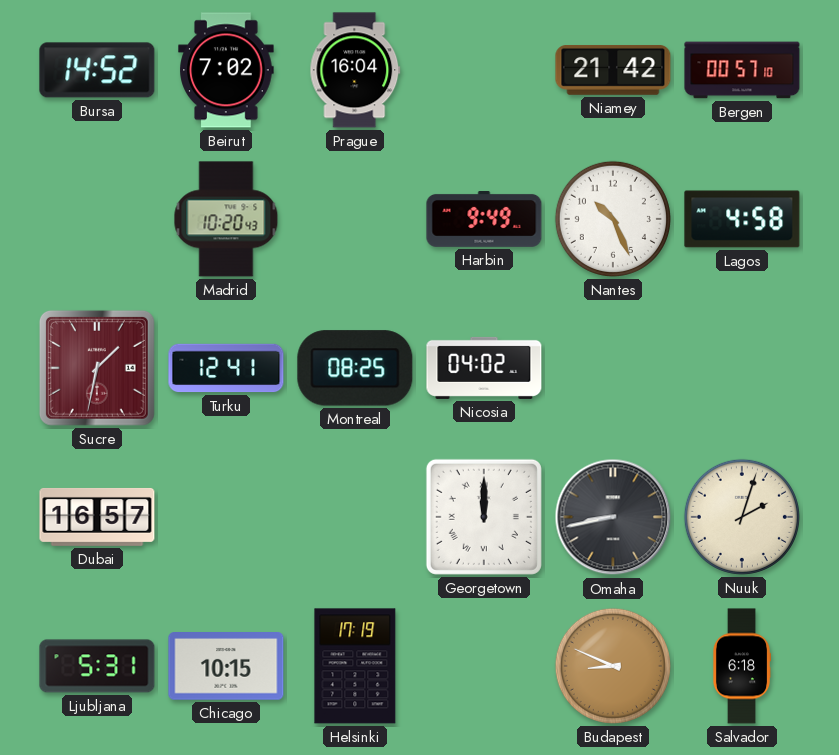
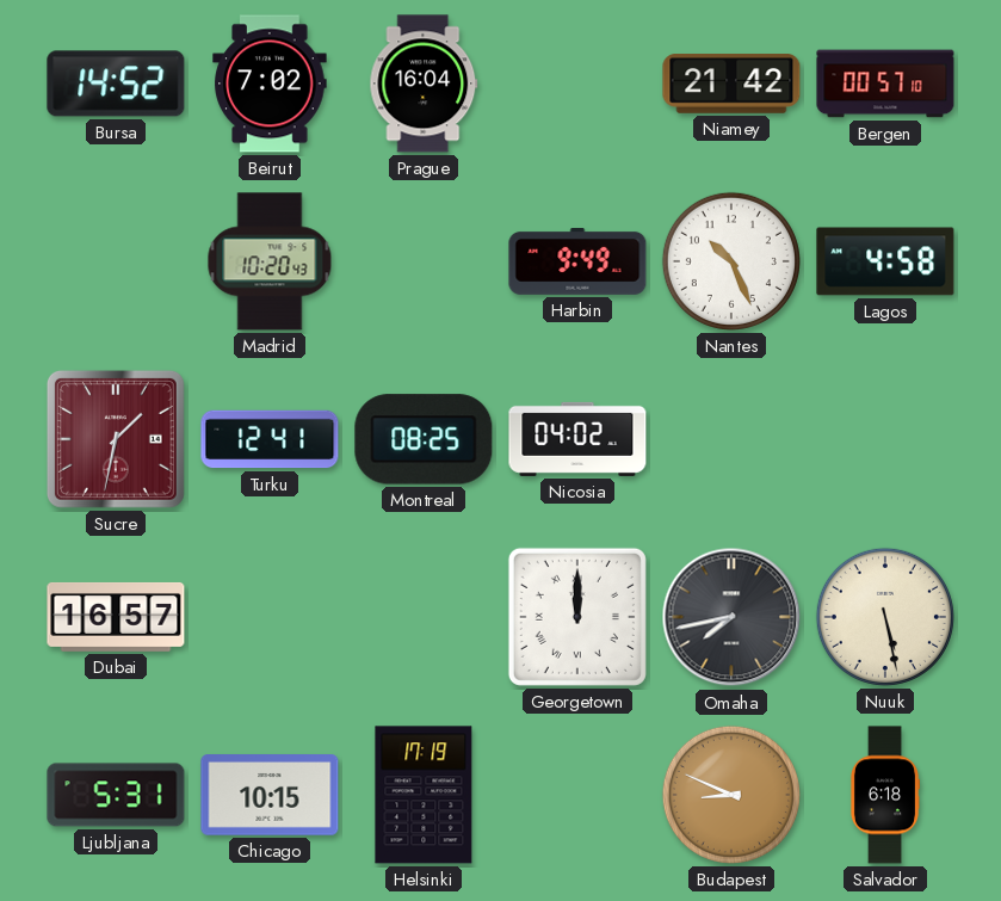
Omaha: 8:43 -> 7:43 (731, 617)
Nuuk: 2:03 -> 5:28 (885, 617)
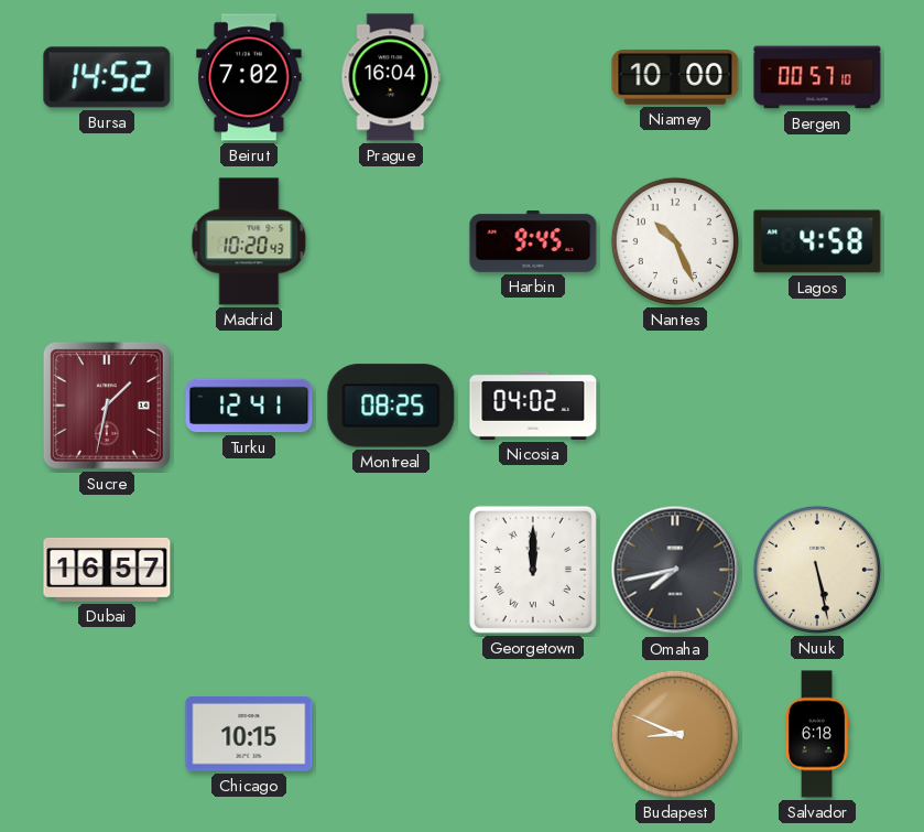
Niamey: 21:42 -> 10:00 (675, 78)
Harbin: 9:49 -> 9:45 (533, 242)
Ljubljana: 5:31 -> none (116, 795)
Helsinki: 17:19 -> none (424, 795)
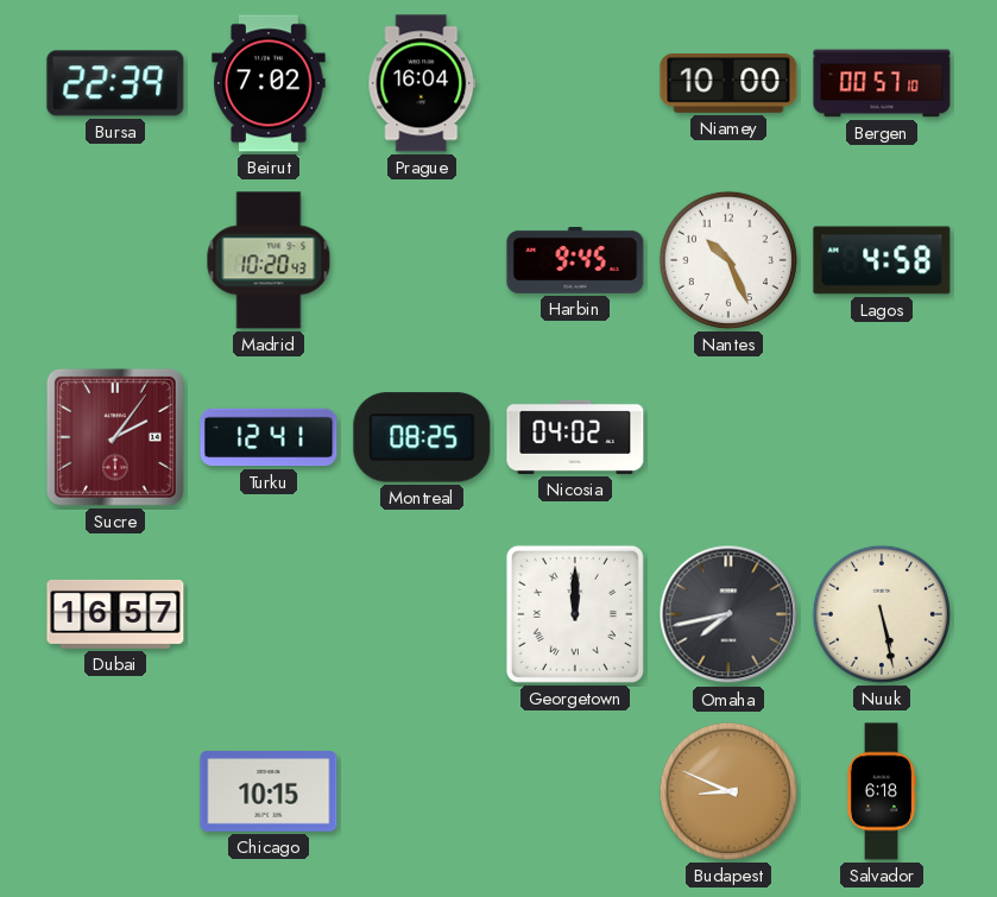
Bursa: 14:52 -> 22:39 (115, 83)
Sucre: 1:32 -> 2:06 (115, 437)
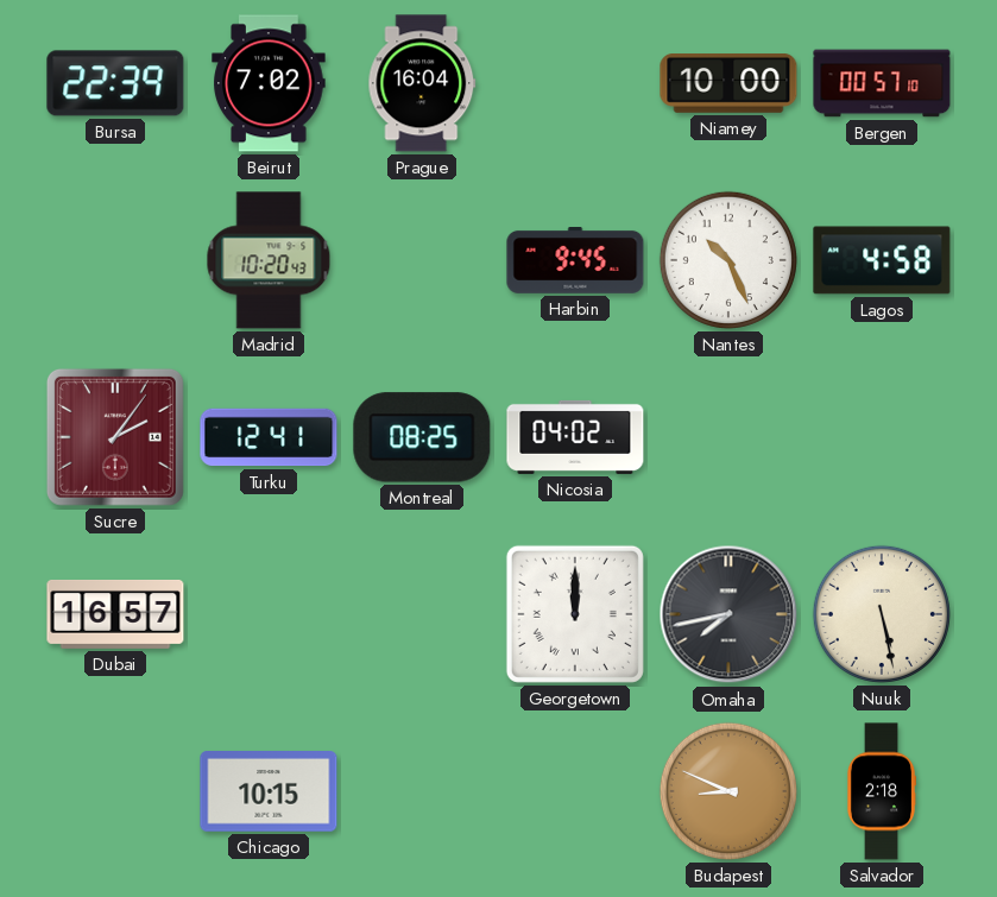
Salvador: 6:18 -> 2:18 (881, 791)
